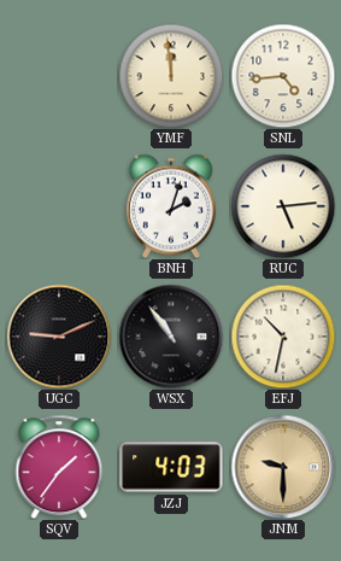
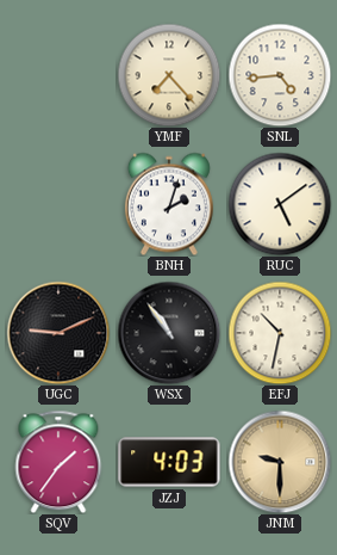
YMF: 11:59 -> 7:23 (169, 75)
RUC: 5:14 -> 5:09 (280, 204)
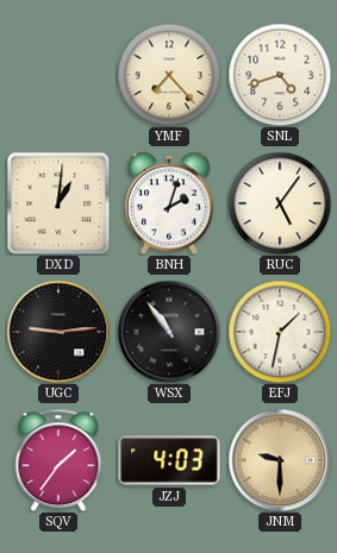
SNL: 4:44 -> 4:42 (280, 75)
DXD: none -> 1:01 (58, 203)
RUC: 5:09 -> 5:06 (280, 203)
UGC: 9:11 -> 9:14 (58, 332)
EFJ: 10:32 -> 1:32 (280, 332)
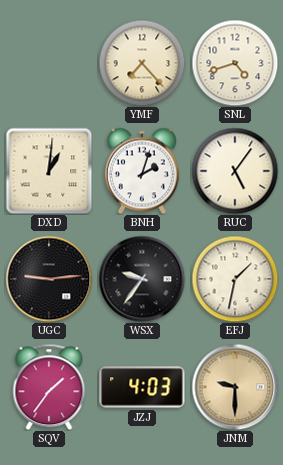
WSX: 10:54 -> 9:36 (142, 279)
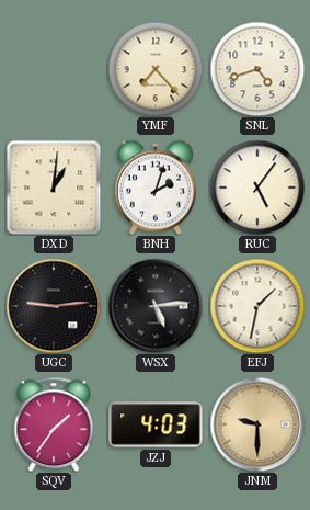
WSX: 9:36 -> 5:14 (156, 306)
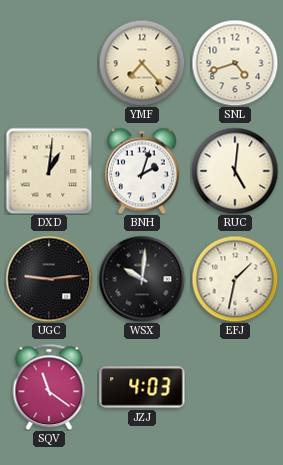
RUC: 5:06 -> 5:01 (235, 171)
WSX: 5:14 -> 10:01 (142, 279)
SQV: 1:36 -> 11:21 (49, 387)
JNM: 9:30 -> none (257, 424)
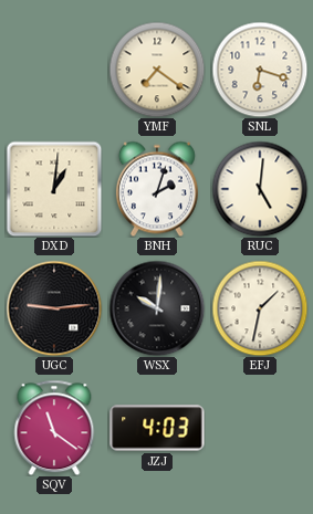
YMF: 7:23 -> 7:21 (157, 70)
SNL: 4:42 -> 6:18 (260, 70)
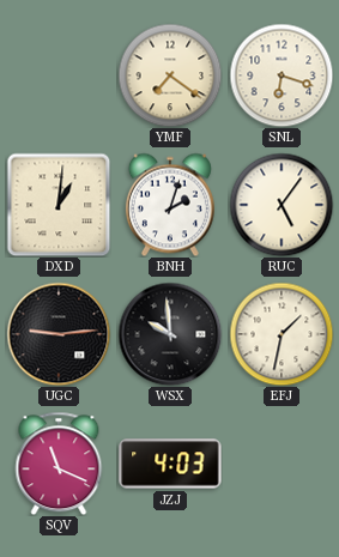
RUC: 5:01 -> 5:06 (282, 205)
WSX: 10:01 -> 9:59 (170, 334)
SQV: 11:21 -> 11:19 (59, 464)
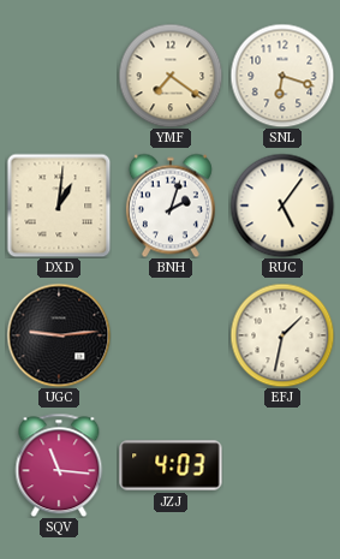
WSX: 9:59 -> none (170, 334)
SQV: 11:19 -> 11:16 (59, 465)
